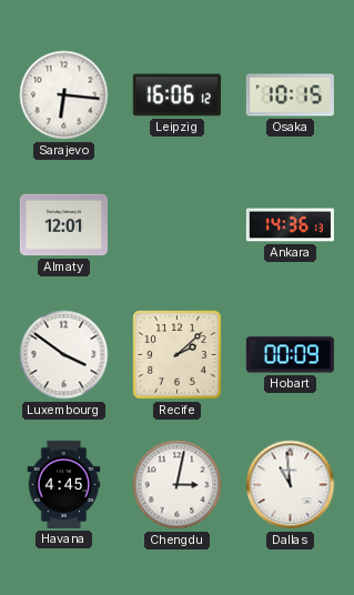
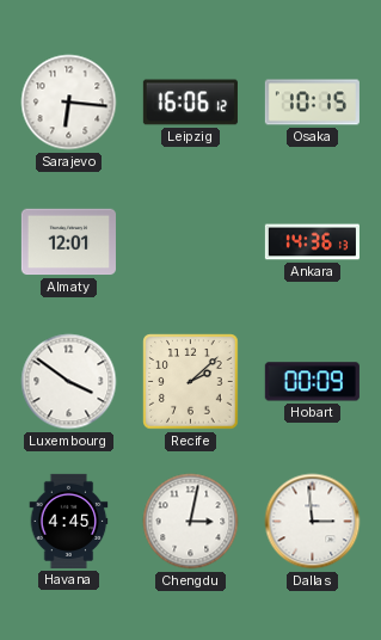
Dallas: 10:59 -> 2:59 (313, 522)
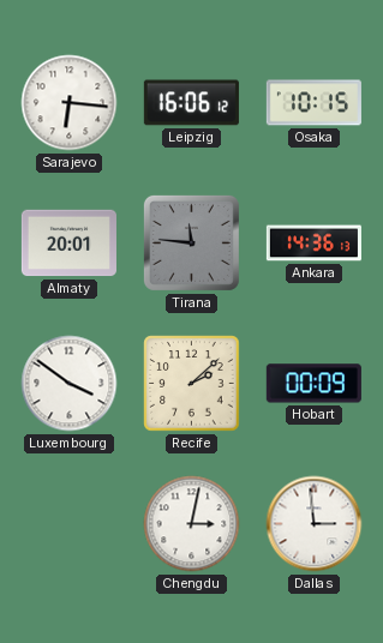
Almaty: 12:01 -> 20:01 (68, 244)
Tirana: none -> 11:46 (191, 242)
Havana: 4:45 -> none (69, 521)
